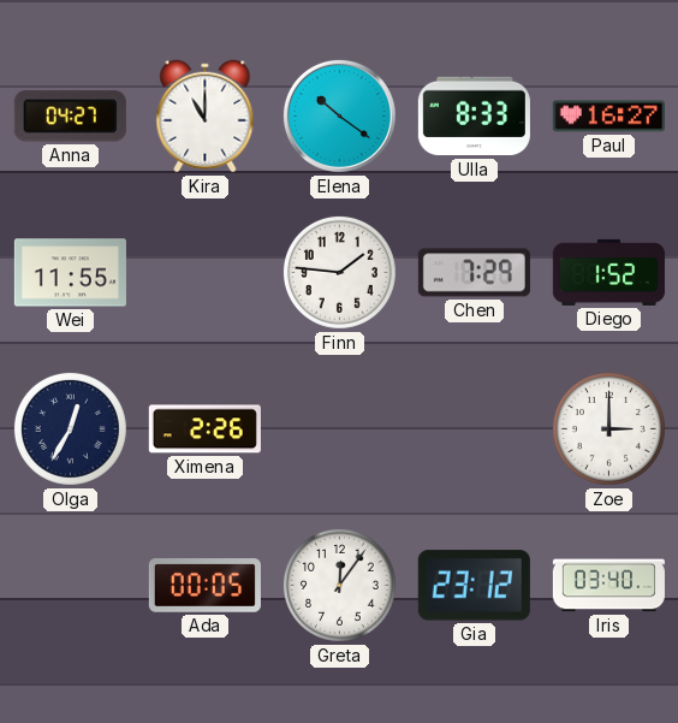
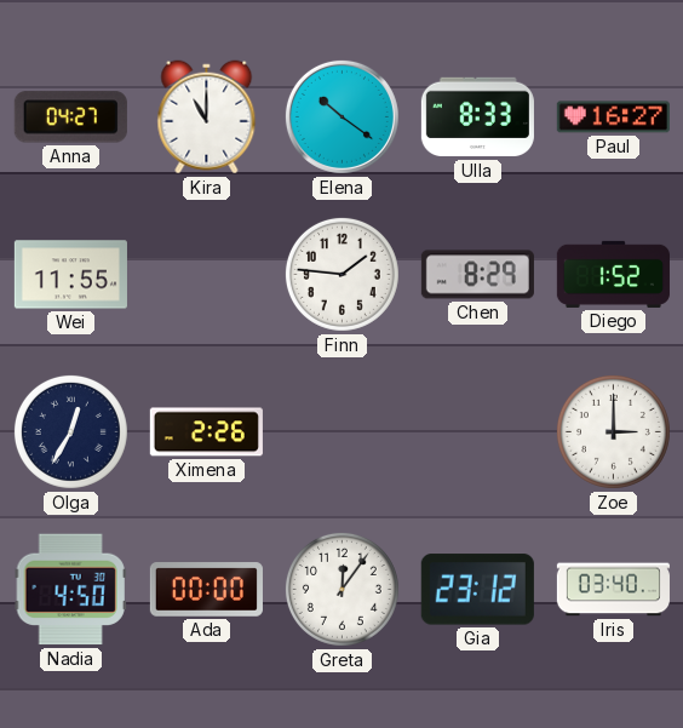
Chen: 7:29 -> 8:29 (477, 275)
Nadia: none -> 4:50 (70, 590)
Ada: 00:05 -> 00:00 (206, 590)
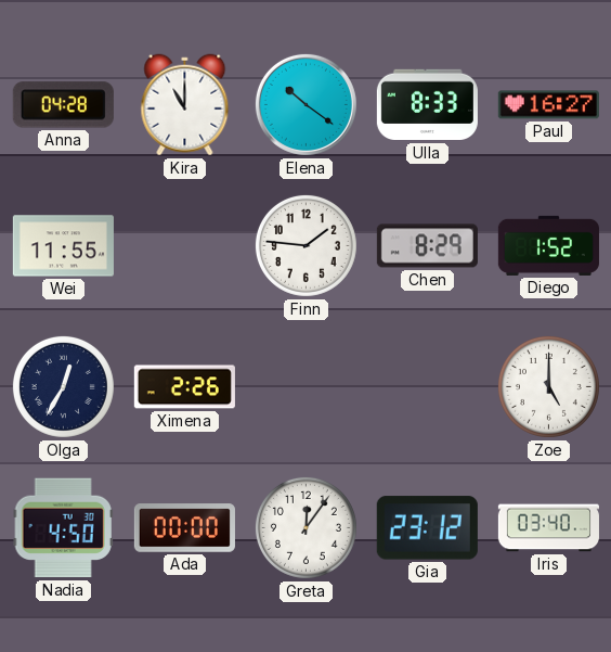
Anna: 04:27 -> 04:28 (63, 105)
Zoe: 3:00 -> 5:00 (548, 386)
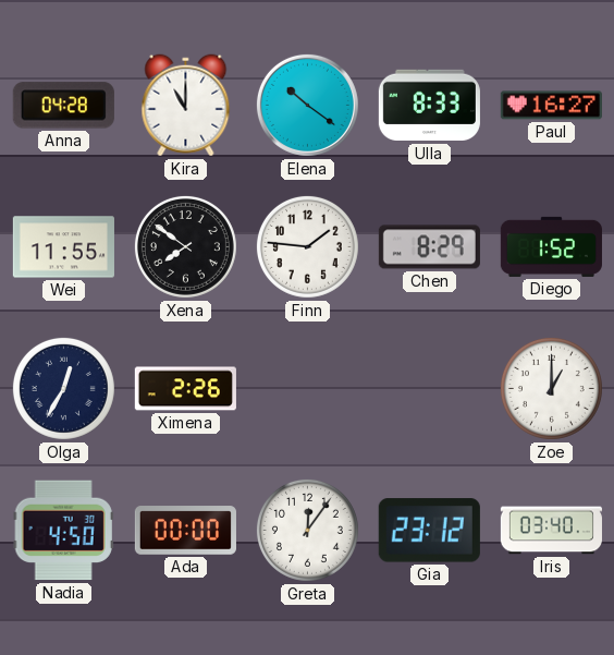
Xena: none -> 7:51 (185, 246)
Zoe: 5:00 -> 1:00 (551, 388)
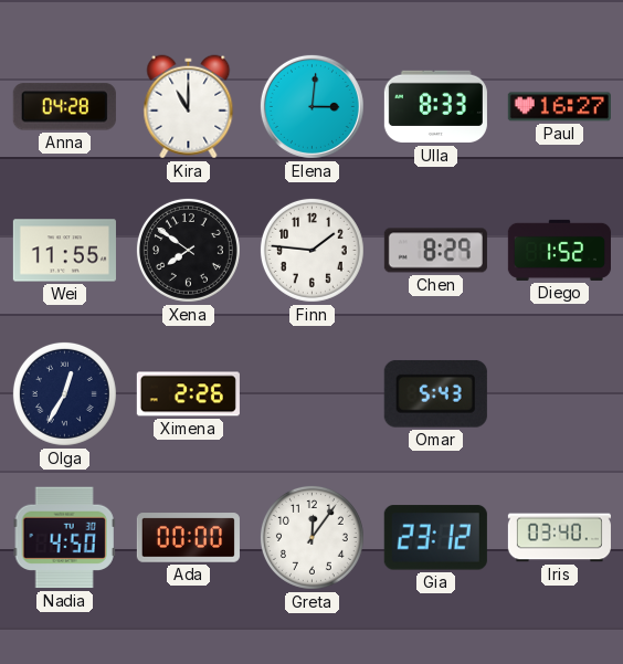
Elena: 10:21 -> 3:01 (311, 106)
Omar: none -> 5:43 (435, 394)
Zoe: 1:00 -> none (551, 388)
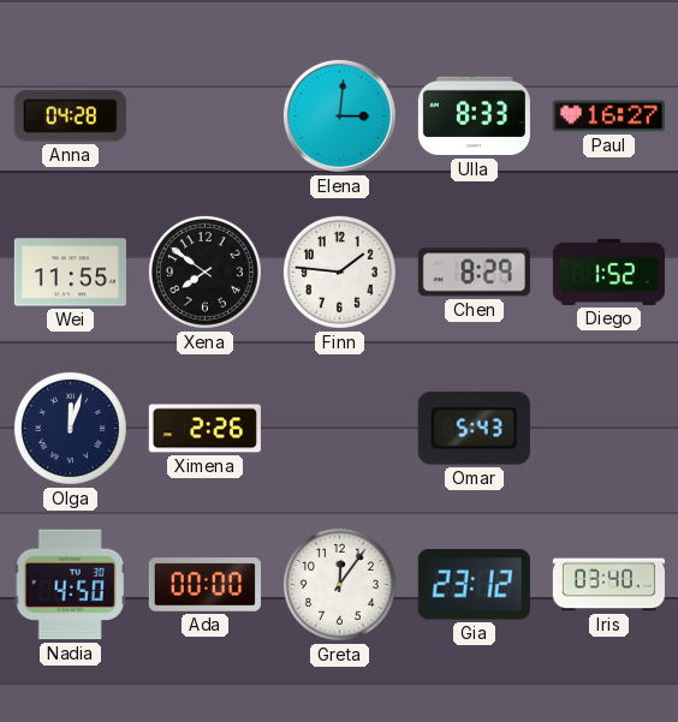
Kira: 11:00 -> none (189, 107)
Olga: 12:35 -> 12:03 (70, 428)
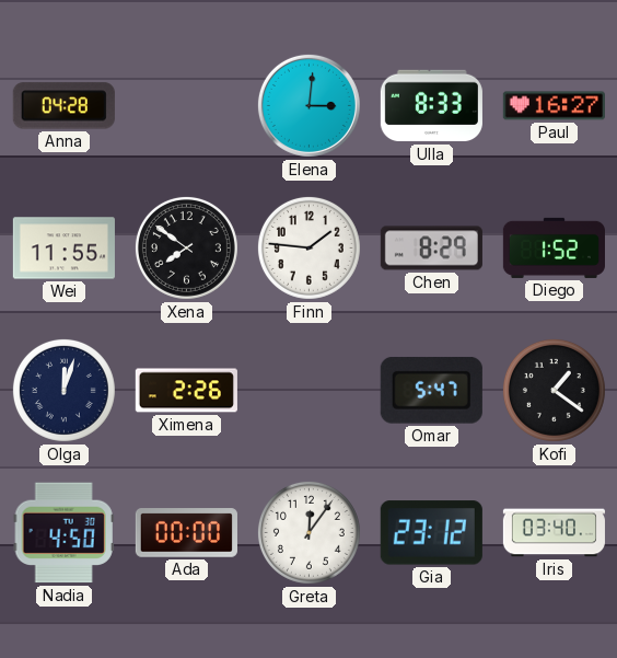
Omar: 5:43 -> 5:47 (431, 391)
Kofi: none -> 1:21 (554, 390)
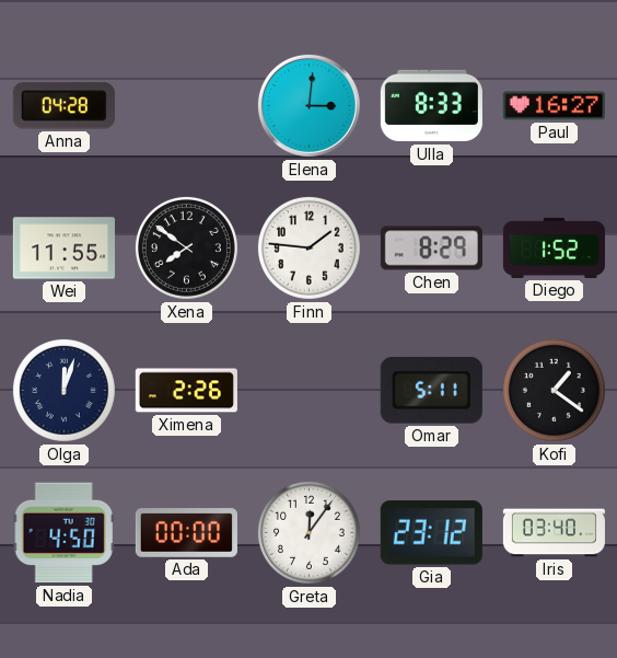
Omar: 5:47 -> 5:11 (431, 391)
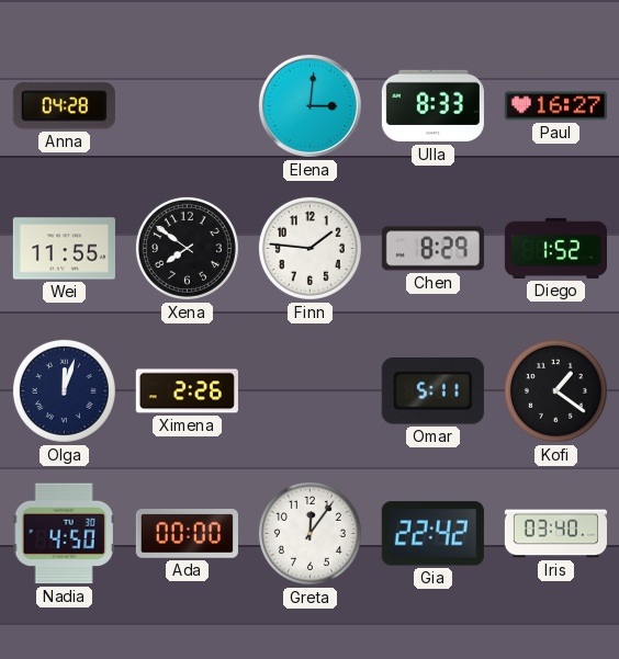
Gia: 23:12 -> 22:42 (432, 534)
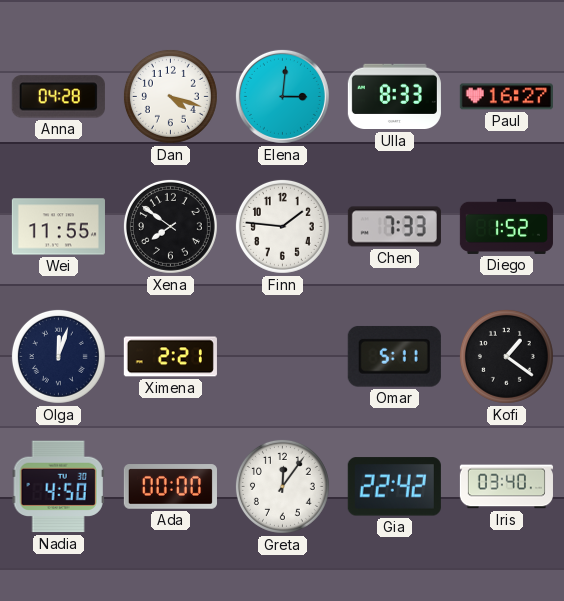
Dan: none -> 4:18 (170, 96)
Chen: 8:29 -> 7:33 (394, 227)
Ximena: 2:26 -> 2:21 (170, 357)
